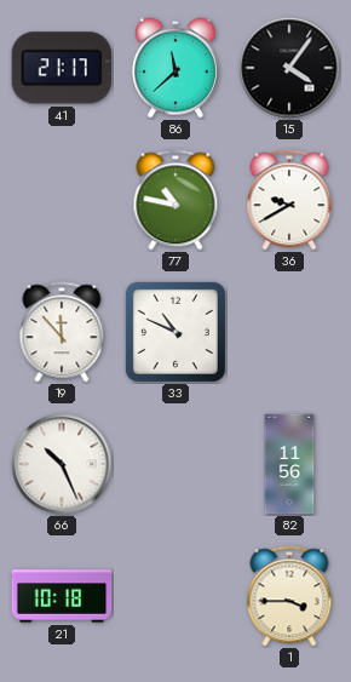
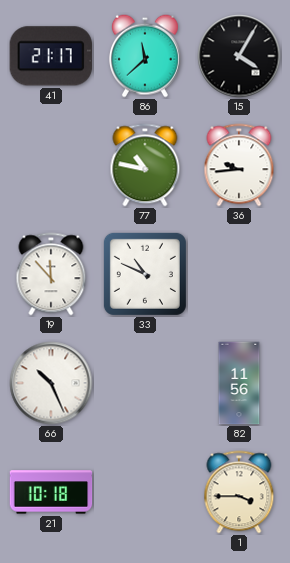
15: 4:06 -> 4:05 (239, 56)
36: 9:40 -> 9:44 (239, 165)
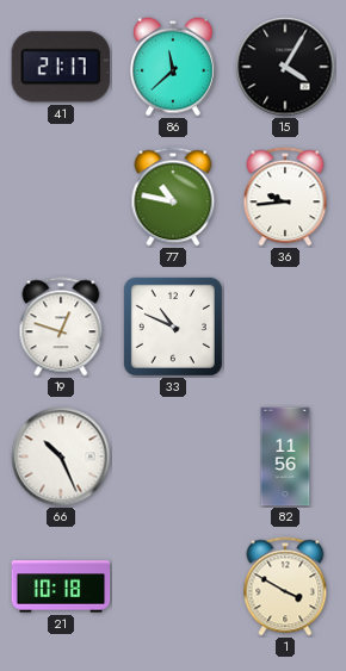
19: 11:53 -> 12:48 (61, 327)
1: 3:45 -> 3:50 (285, 586)
